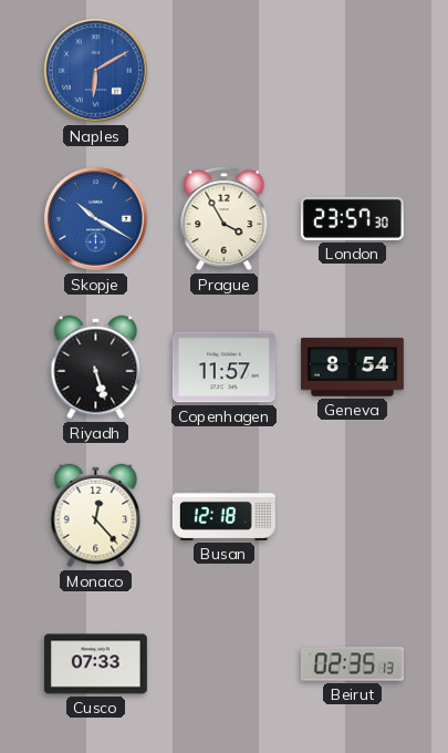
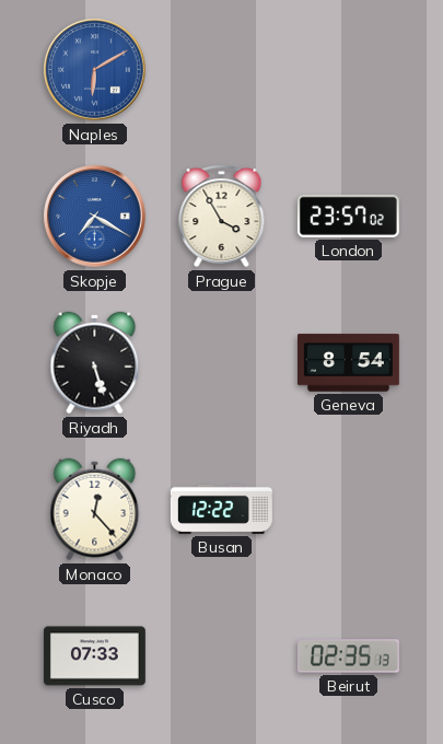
Skopje: 10:20 -> 7:20 (95, 217)
London: 23:57:30 -> 23:57:02 (348, 216)
Copenhagen: 11:57 -> none (223, 368)
Busan: 12:18 -> 12:22 (221, 509)
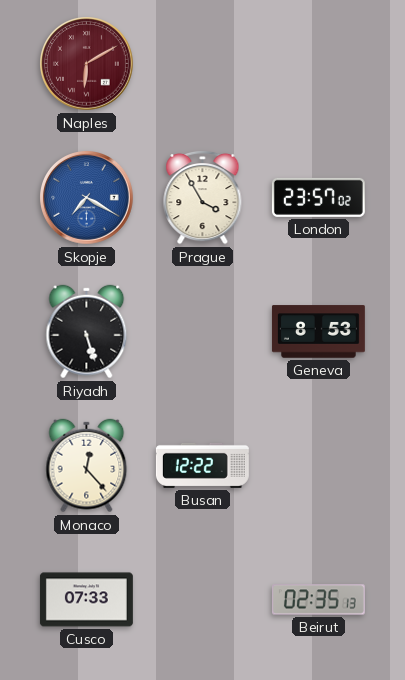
Naples dial: blue -> burgundy (87, 64)
Geneva: 8:54 -> 8:53 (318, 332)
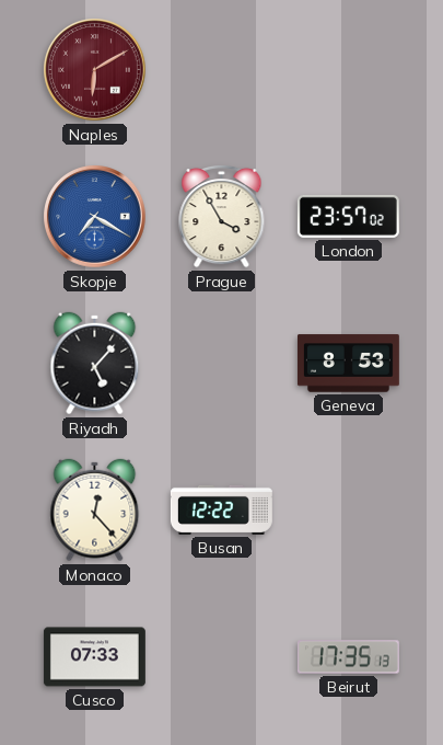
Riyadh: 5:27 -> 5:07 (95, 364)
Beirut: 02:35 -> 17:35 (348, 657)
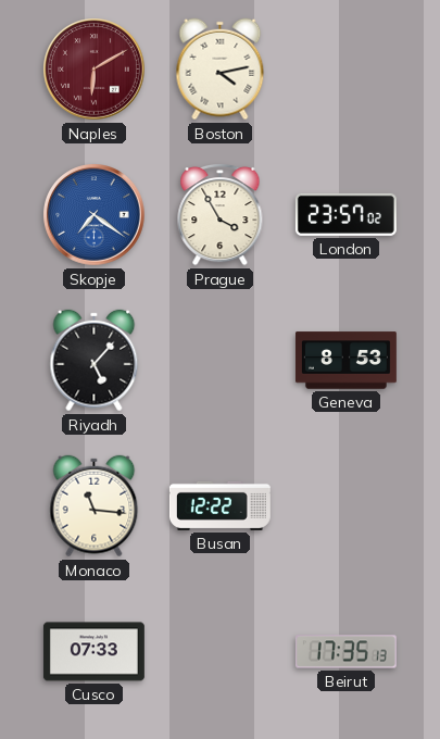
Boston: none -> 4:13 (221, 70)
Skopje: 7:20 -> 7:21 (95, 215)
Monaco: 12:23 -> 11:16 (95, 506)
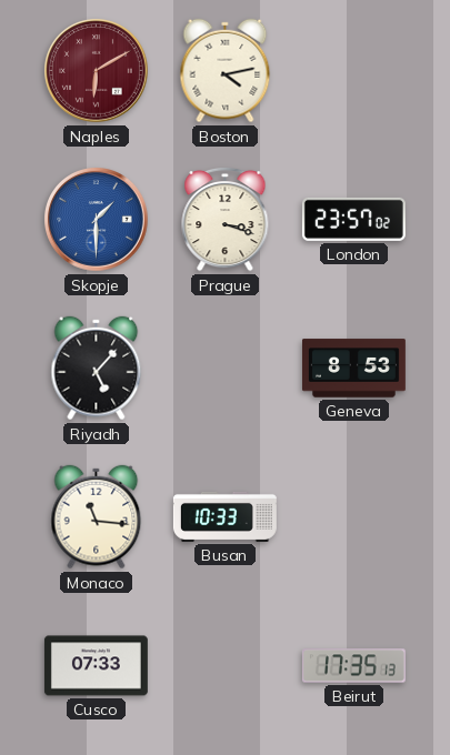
Skopje: 7:21 -> 1:30 (97, 220)
Prague: 3:55 -> 3:18 (226, 219)
Busan: 12:22 -> 10:33 (224, 516)
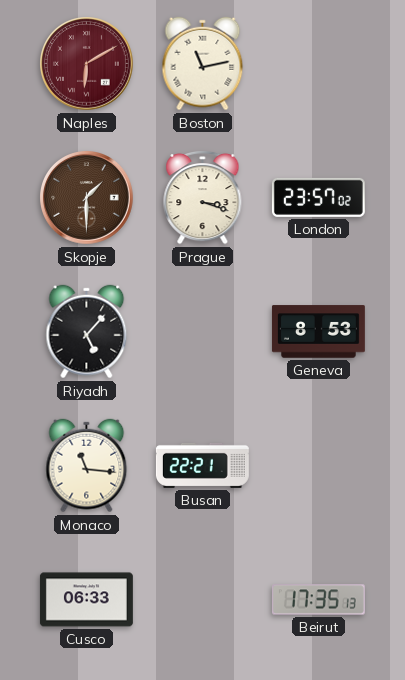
Boston: 4:13 -> 11:13 (203, 64)
Skopje dial: blue -> brown (87, 198)
Busan: 10:33 -> 22:21 (202, 465)
Cusco: 07:33 -> 06:33 (86, 600)
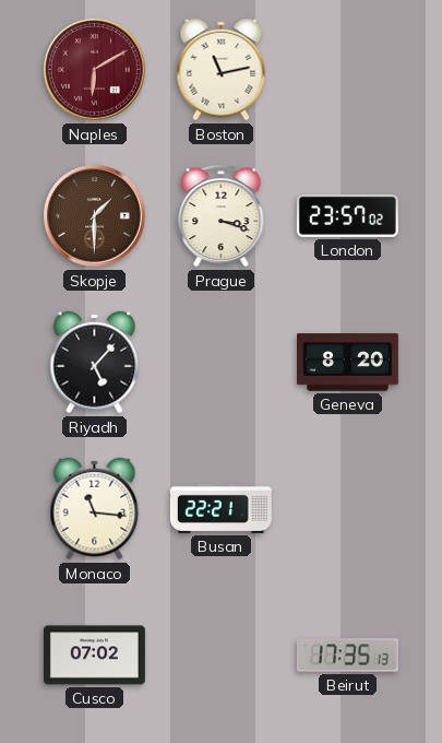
Geneva: 8:53 -> 8:20 (347, 363)
Cusco: 06:33 -> 07:02 (94, 656)
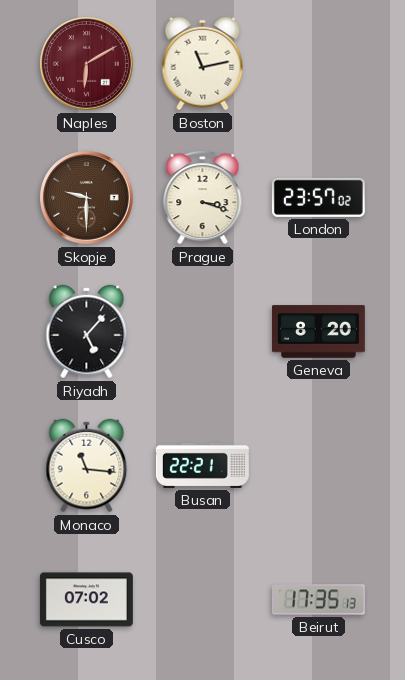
Skopje: 1:30 -> 9:30 (87, 198)
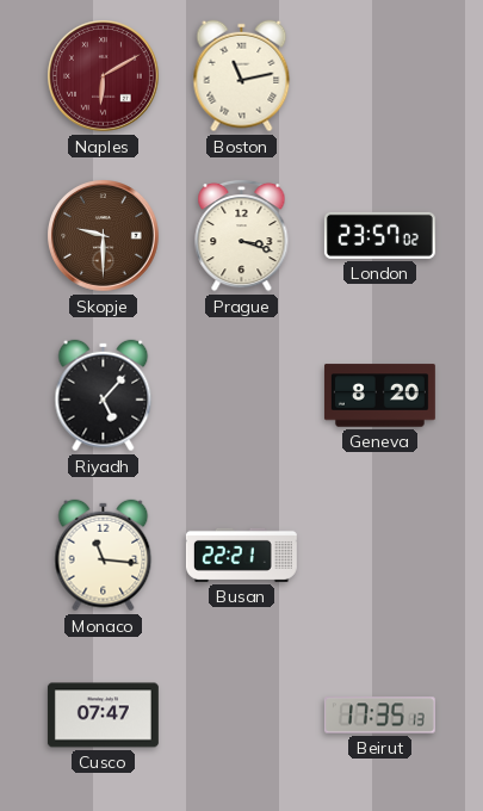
Cusco: 07:02 -> 07:47 (103, 716)
